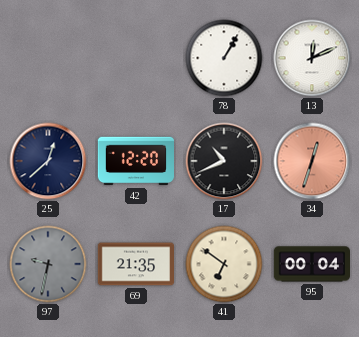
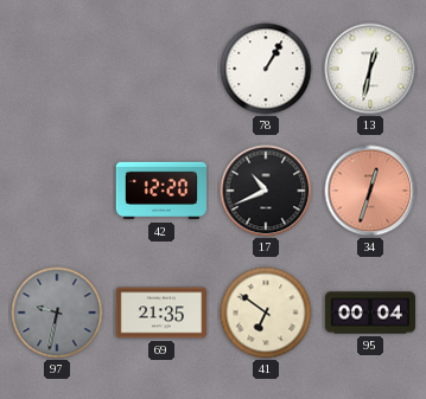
13: 12:11 -> 12:32 (370, 69)
25: 12:38 -> none (48, 161)
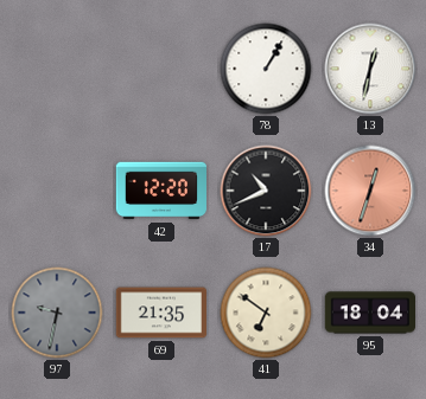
95: 00:04 -> 18:04 (369, 313)
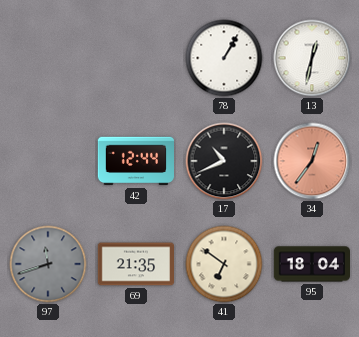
42: 12:20 -> 12:44 (135, 161)
34: 12:33 -> 12:36 (312, 161)
97: 9:32 -> 11:42 (48, 264)
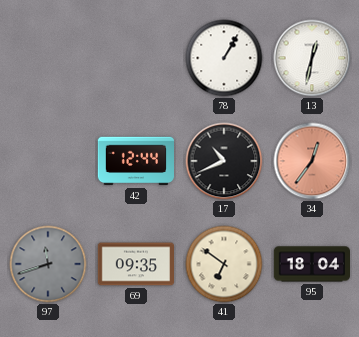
69: 21:35 -> 09:35 (135, 264)
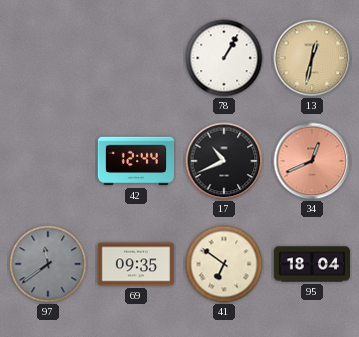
13 dial: white -> champagne (312, 58)
34: 12:36 -> 12:41 (312, 161)
97: 11:42 -> 11:39 (48, 264)
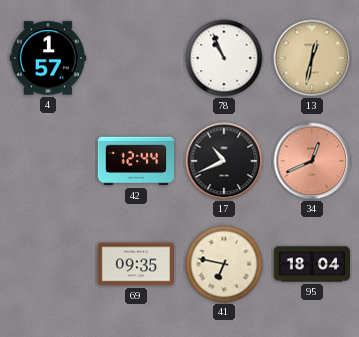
4: none -> 1:57 (47, 58)
78: 1:05 -> 10:56 (224, 58)
97: 11:39 -> none (48, 264)
41: 6:51 -> 6:47 (224, 264)
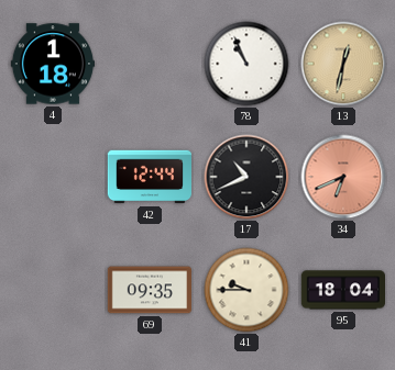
4: 1:57 -> 1:18 (52, 64)
34: 12:41 -> 6:41 (343, 177)
41: 6:47 -> 9:45 (246, 290)
